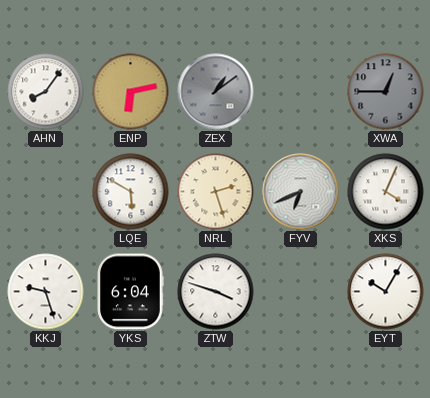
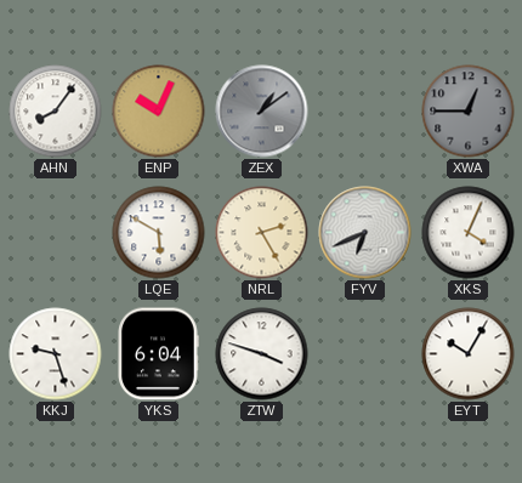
ENP: 6:13 -> 10:04 (159, 112)
NRL: 2:27 -> 2:25 (262, 233)
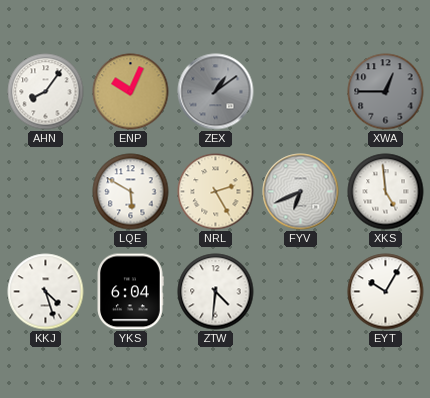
XKS: 4:04 -> 4:59 (386, 192)
KKJ: 9:27 -> 4:27 (46, 292)
ZTW: 3:48 -> 4:31 (216, 292)
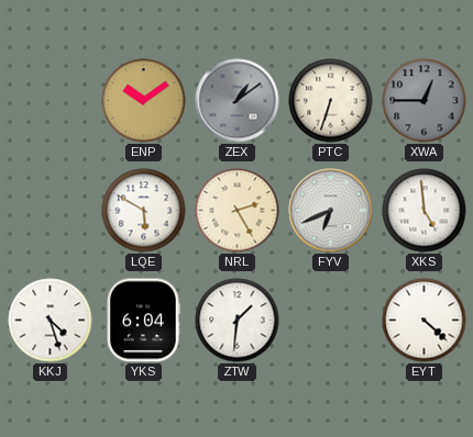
AHN: 8:06 -> none (46, 92)
ENP: 10:04 -> 10:09 (144, 101)
PTC: none -> 6:33 (331, 101)
ZTW: 4:31 -> 1:31 (238, 321)
EYT: 10:05 -> 4:22 (425, 321)
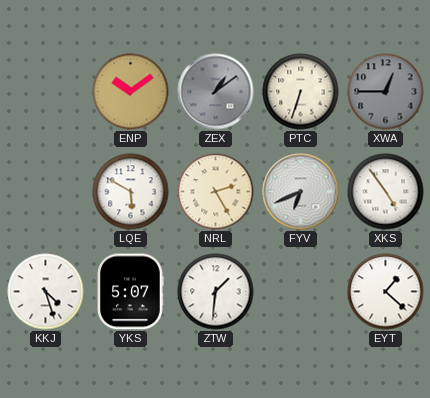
XKS: 4:59 -> 4:54 (386, 192)
YKS: 6:04 -> 5:07 (130, 292)
EYT: 4:22 -> 1:22 (386, 292)
